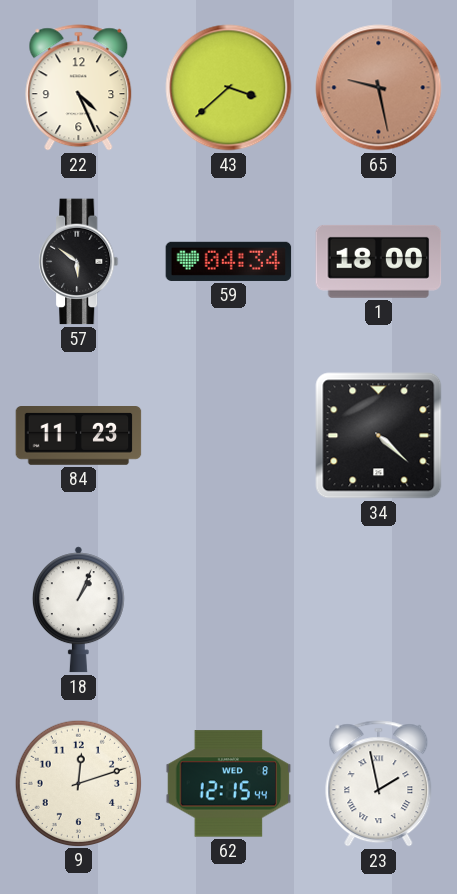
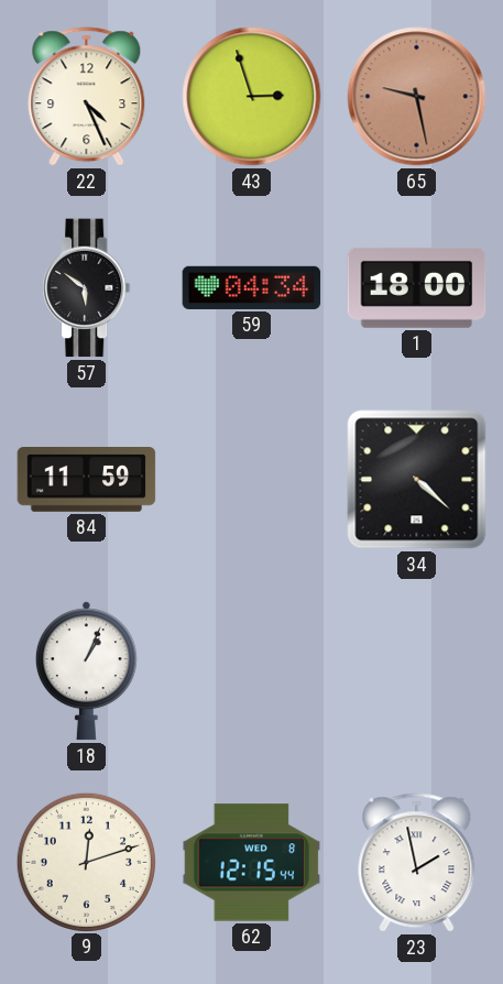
43: 3:38 -> 2:57 (252, 97)
84: 11:23 -> 11:59 (87, 480)
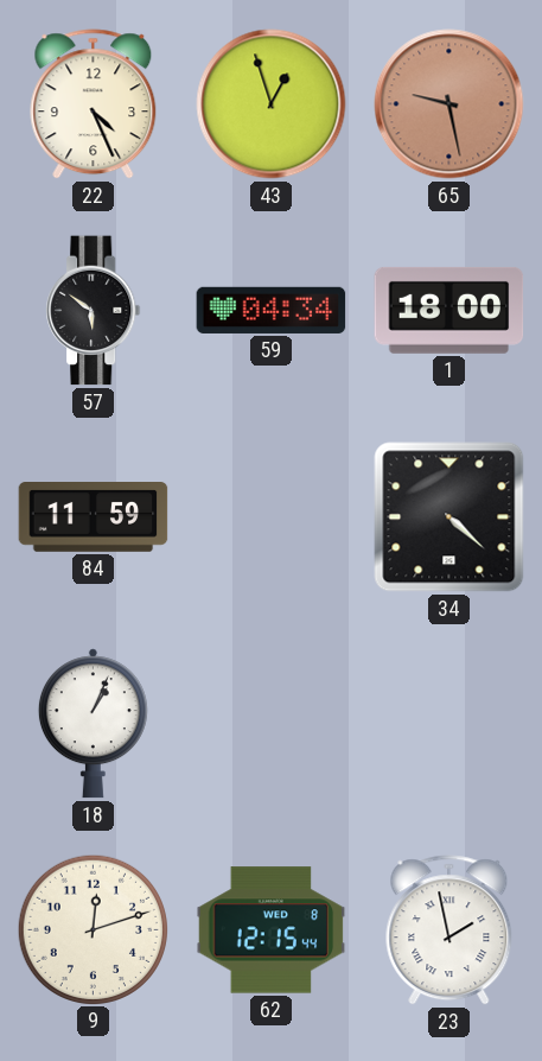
43: 2:57 -> 12:57 (272, 104)
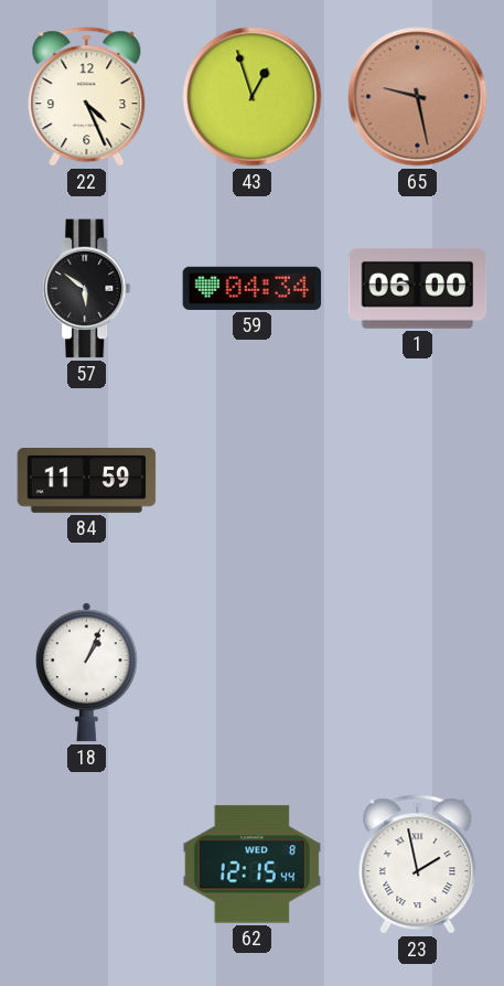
1: 18:00 -> 06:00 (418, 288)
34: 4:22 -> none (449, 517)
9: 12:12 -> none (93, 929)
